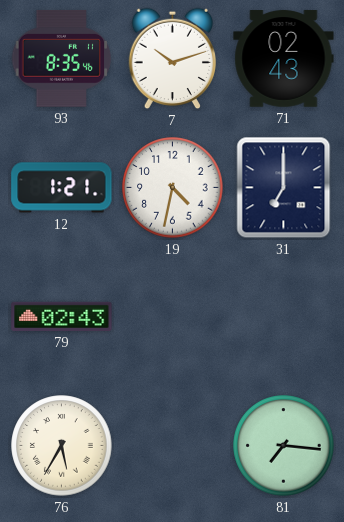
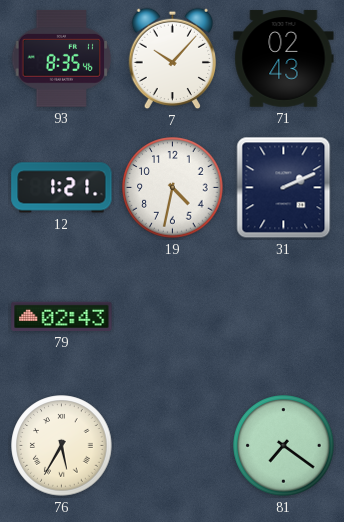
7: 10:12 -> 10:07 (173, 59)
31: 7:00 -> 2:11 (284, 188)
81: 7:16 -> 7:21 (284, 446)
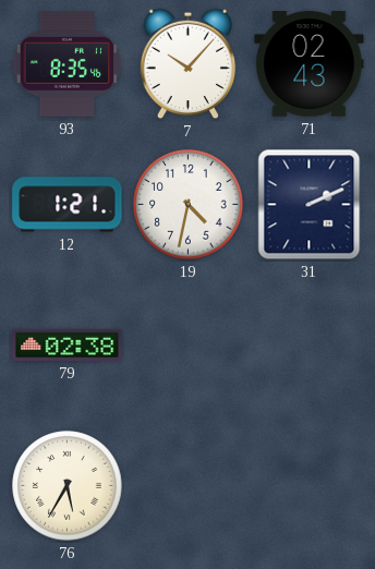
79: 02:43 -> 02:38 (68, 344)
81: 7:21 -> none (284, 446)
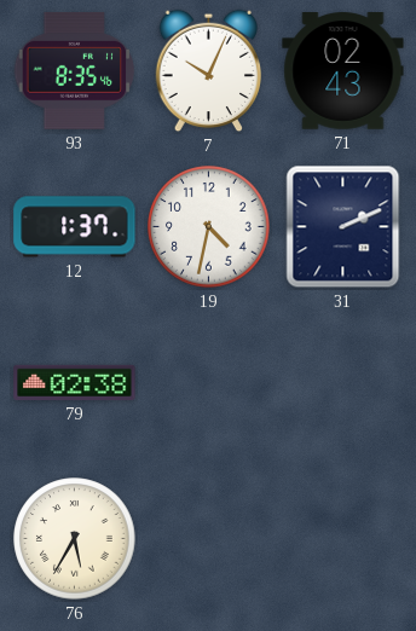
7: 10:07 -> 10:04 (209, 71)
12: 1:21 -> 1:37 (75, 227)
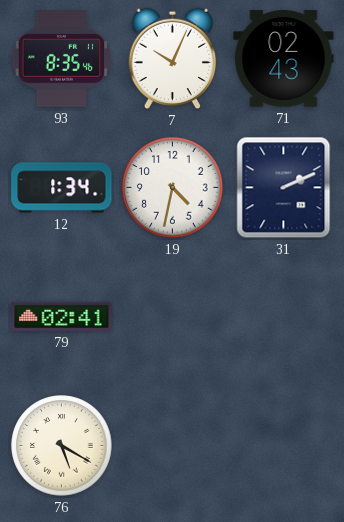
12: 1:37 -> 1:34 (62, 188)
79: 02:38 -> 02:41 (62, 316)
76: 5:35 -> 5:20 (62, 446)
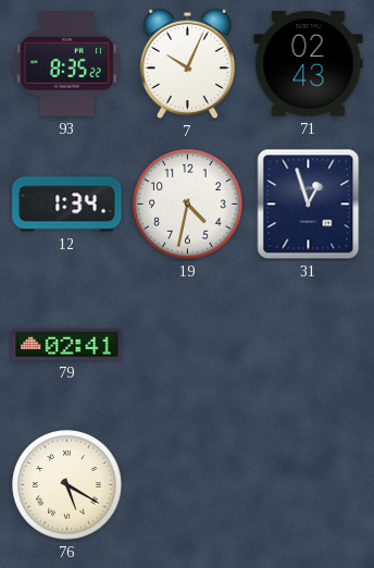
93: 8:35:46 -> 8:35:22 (67, 63)
31: 2:11 -> 12:57 (309, 205)
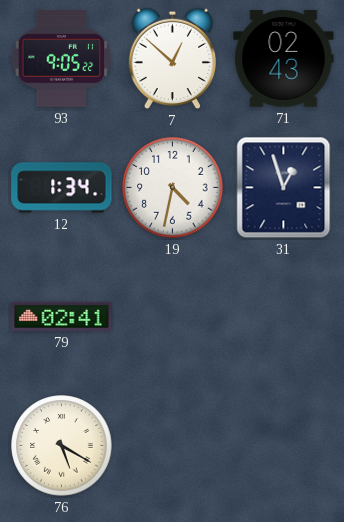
93: 8:35 -> 9:05 (62, 58)
7: 10:04 -> 12:52 (173, 59)
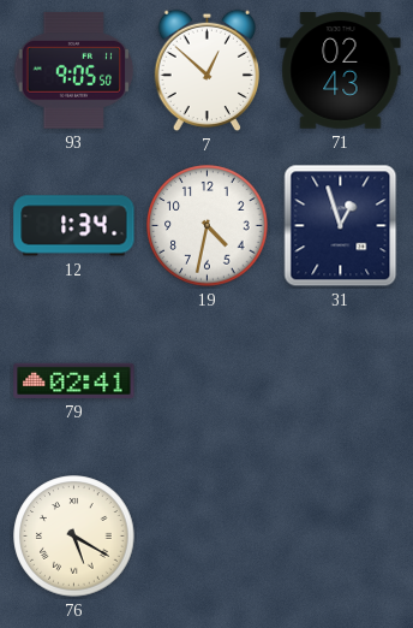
93: 9:05:22 -> 9:05:50 (74, 70)
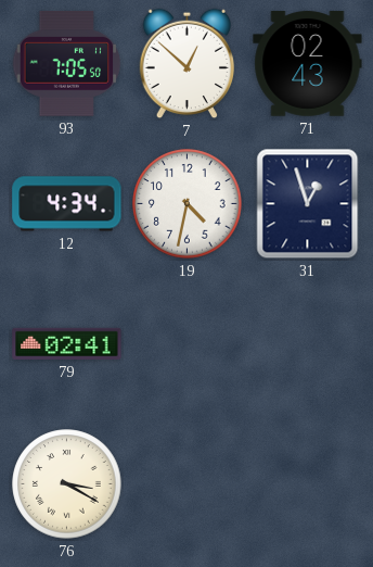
93: 9:05 -> 7:05 (67, 63)
12: 1:34 -> 4:34 (67, 204)
76: 5:20 -> 3:20 (67, 484)
